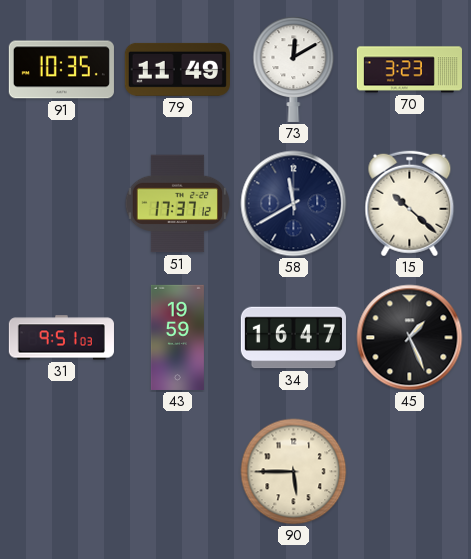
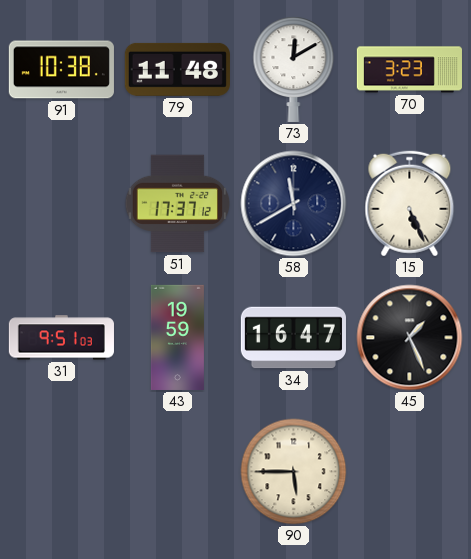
91: 10:35 -> 10:38 (61, 70)
79: 11:49 -> 11:48 (177, 69)
15: 10:22 -> 5:26 (410, 204)
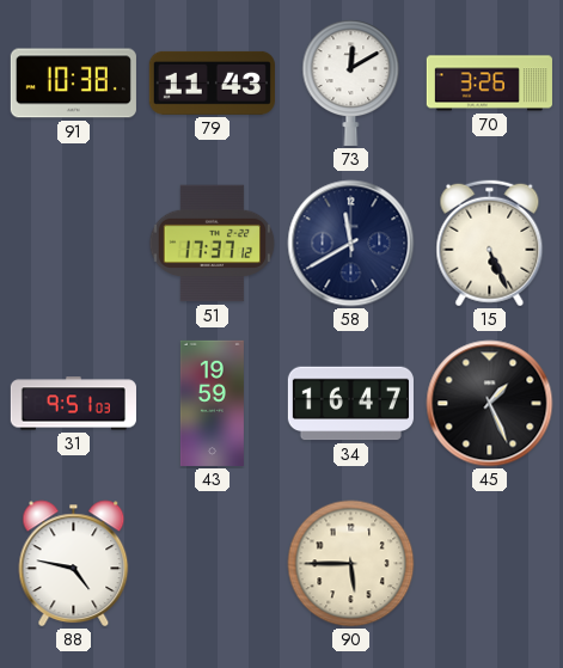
79: 11:48 -> 11:43 (212, 82)
70: 3:23 -> 3:26 (489, 84)
88: none -> 4:47 (74, 564)
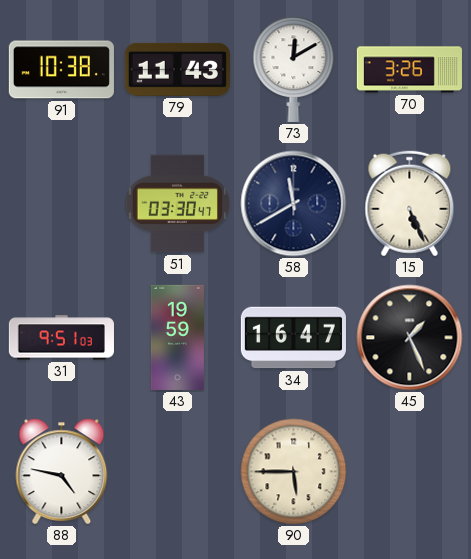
51: 17:37 -> 03:30 (178, 204)
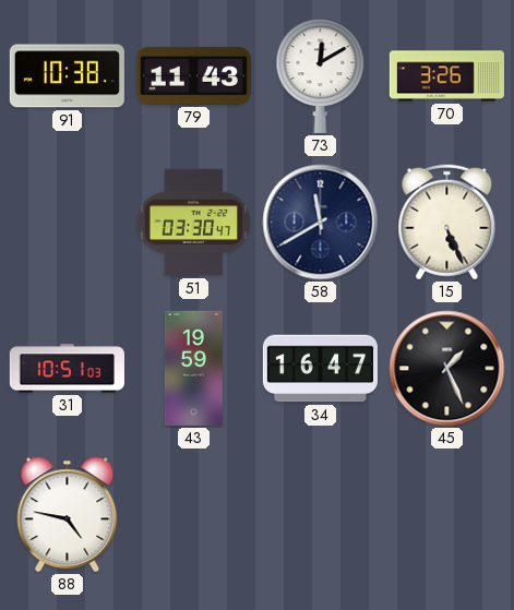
31: 9:51 -> 10:51 (67, 369)
90: 5:45 -> none (294, 472)
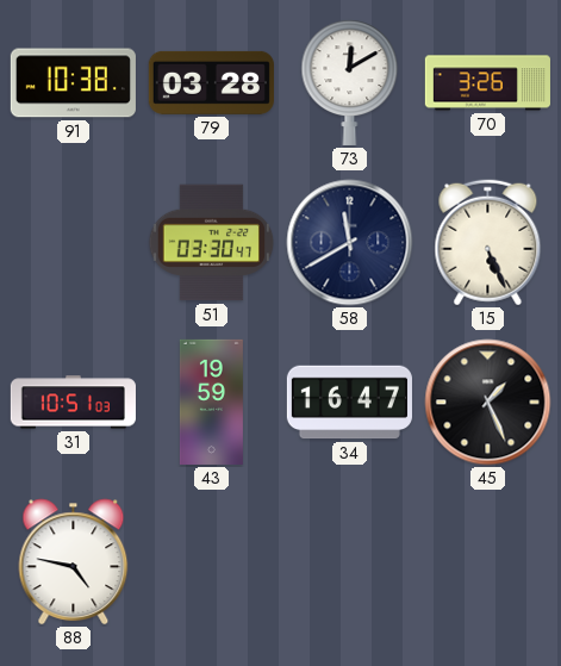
79: 11:43 -> 03:28 (211, 82)
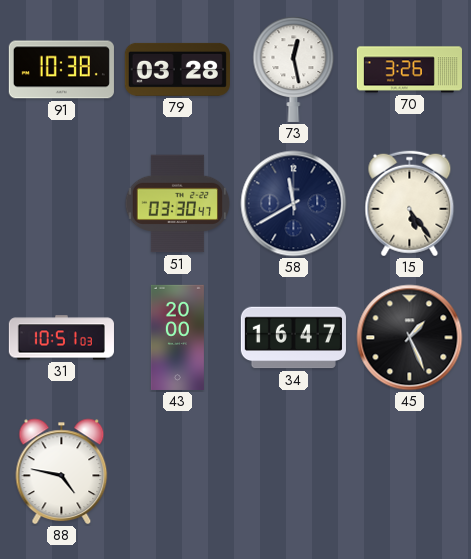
73: 12:10 -> 12:28 (294, 69)
15: 5:26 -> 5:24 (410, 204)
43: 19:59 -> 20:00 (177, 337)
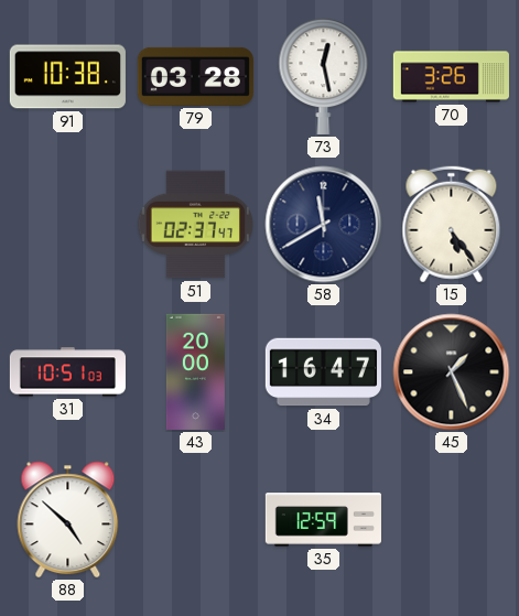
51: 03:30 -> 02:37 (196, 225)
88: 4:47 -> 4:52 (68, 520)
35: none -> 12:59 (323, 520)
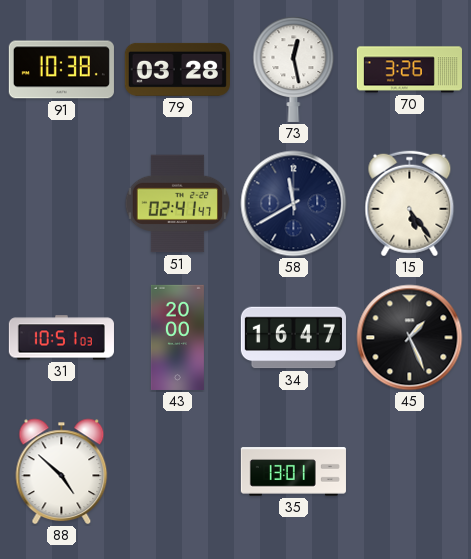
51: 02:37 -> 02:41 (178, 204)
35: 12:59 -> 13:01 (293, 472)
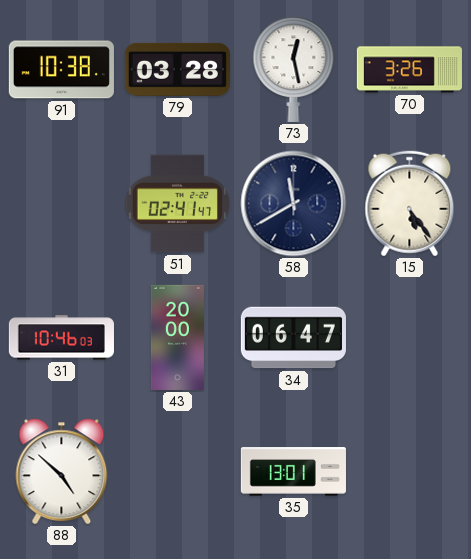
31: 10:51 -> 10:46 (61, 338)
34: 16:47 -> 06:47 (293, 338)
45: 1:26 -> none (410, 338)
